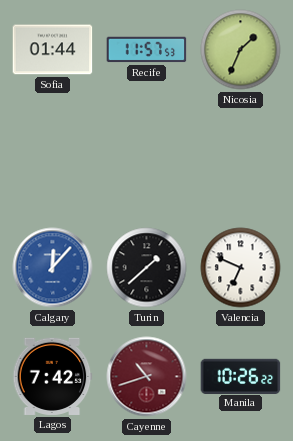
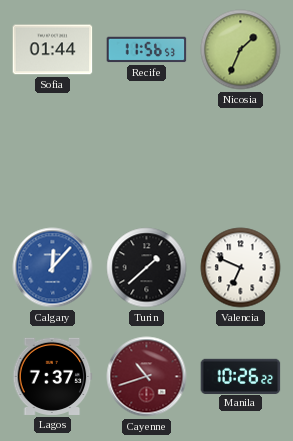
Recife: 11:57 -> 11:56 (147, 50)
Lagos: 7:42 -> 7:37 (53, 376)
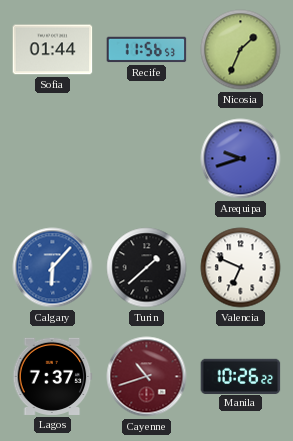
Arequipa: none -> 9:42 (241, 159)
Calgary: 12:07 -> 6:07 (53, 268)
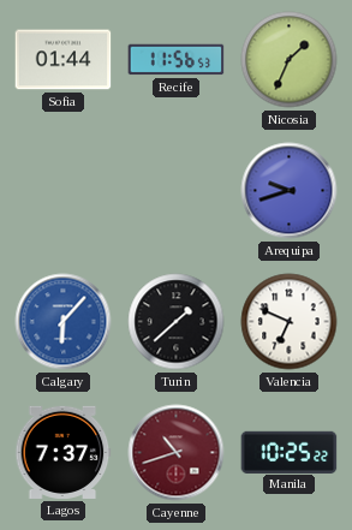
Manila: 10:26 -> 10:25 (290, 452)
